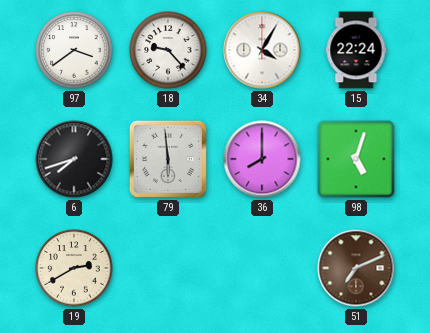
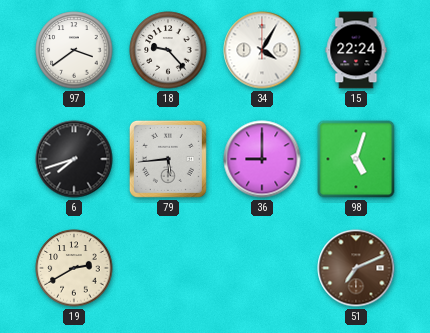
79: 5:59 -> 5:44 (168, 159)
36: 8:00 -> 9:00 (262, 159)
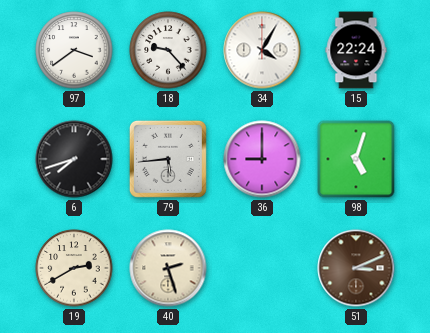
40: none -> 2:27 (168, 268)
51: 7:11 -> 3:11 (356, 268)
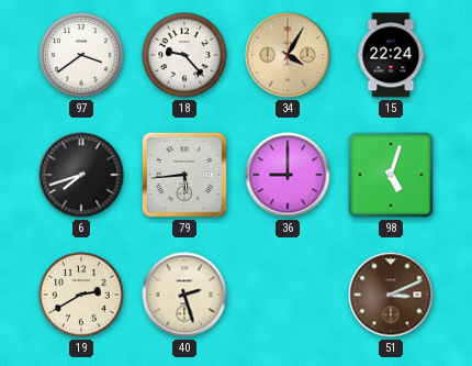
34 dial: white -> champagne (288, 55)
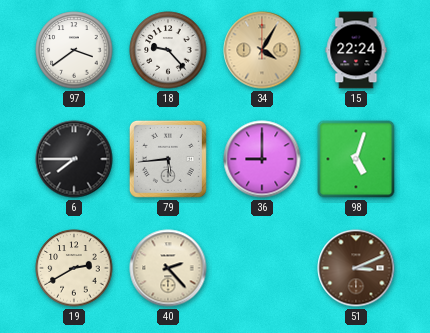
6: 7:42 -> 7:45 (74, 159)
40: 2:27 -> 2:23 (168, 268)
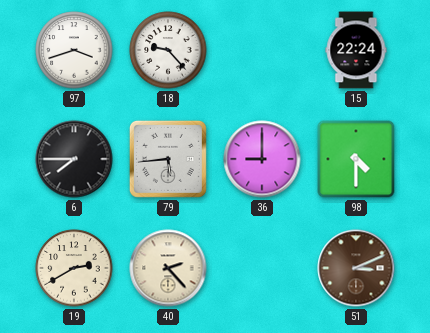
97: 3:39 -> 3:42 (74, 50)
34: 4:05 -> none (262, 50)
98: 5:03 -> 4:30 (356, 159)
